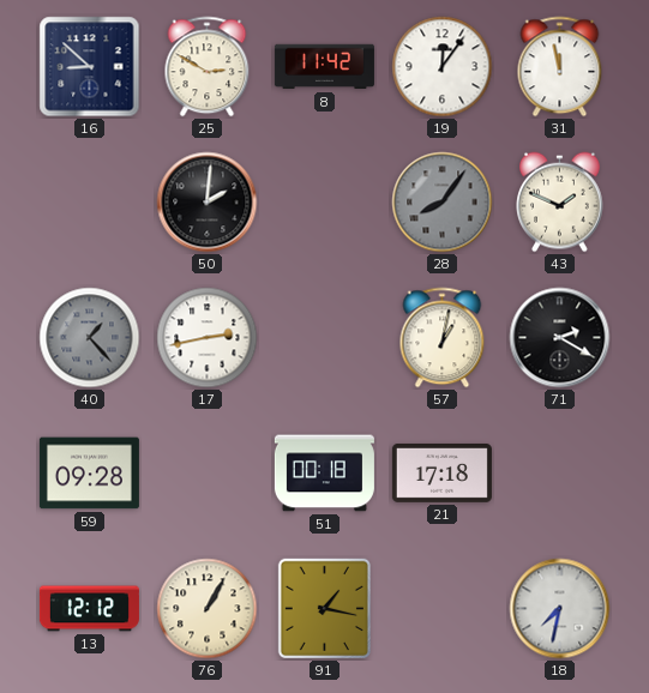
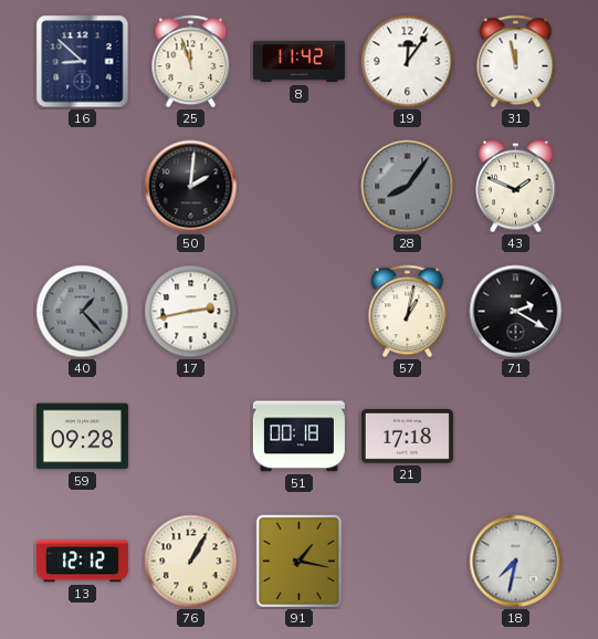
25: 2:50 -> 11:57 (191, 62)
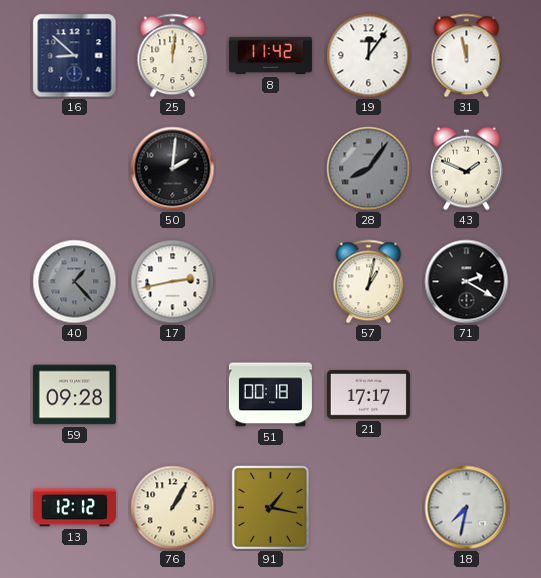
25: 11:57 -> 12:01 (173, 56)
21: 17:18 -> 17:17 (368, 394)
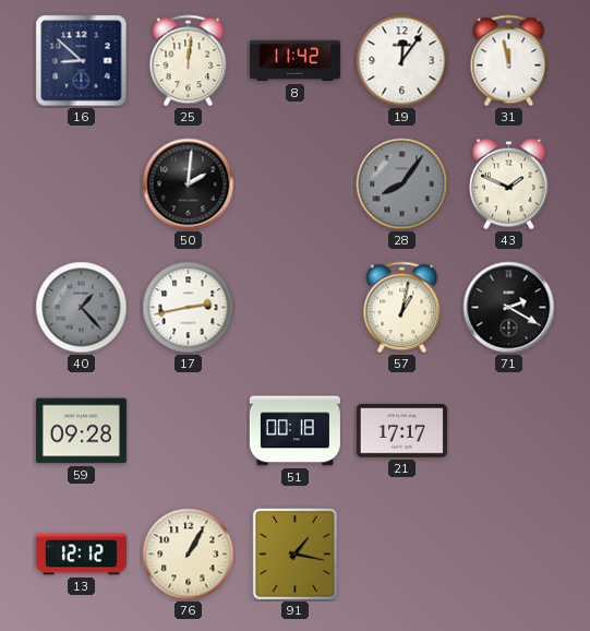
18: 7:32 -> none (467, 508)
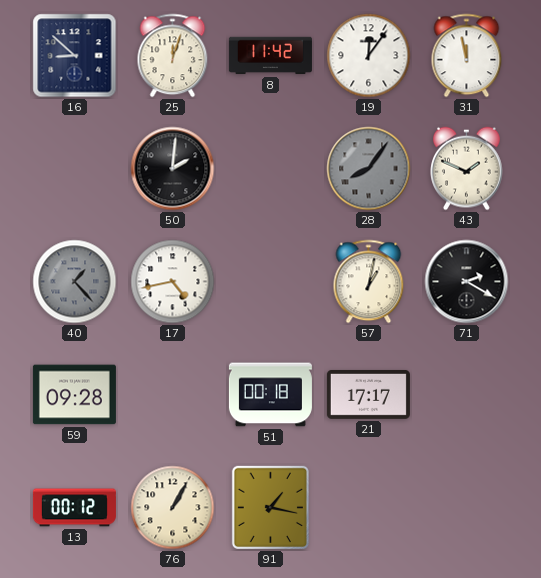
25: 12:01 -> 12:03 (173, 56)
17: 2:43 -> 4:43 (173, 282)
13: 12:12 -> 00:12 (74, 508)
